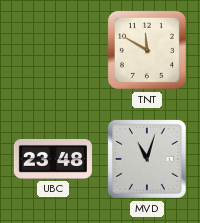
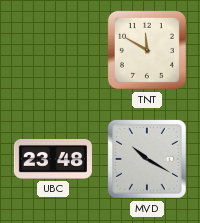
MVD: 11:03 -> 10:20 (147, 159)
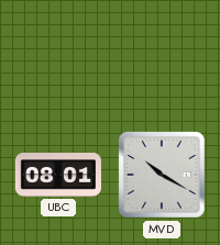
TNT: 11:50 -> none (147, 50)
UBC: 23:48 -> 08:01 (58, 176)
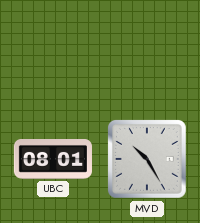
MVD: 10:20 -> 10:25 (147, 159)
